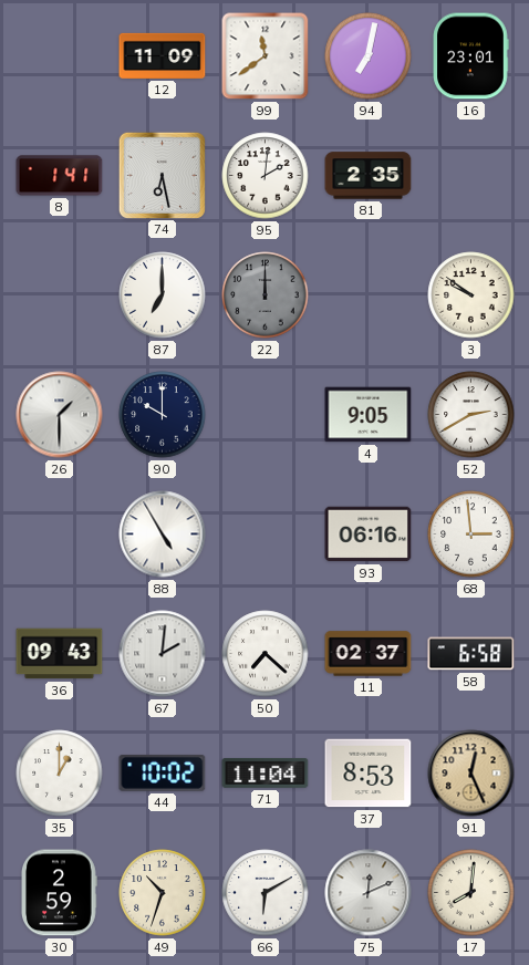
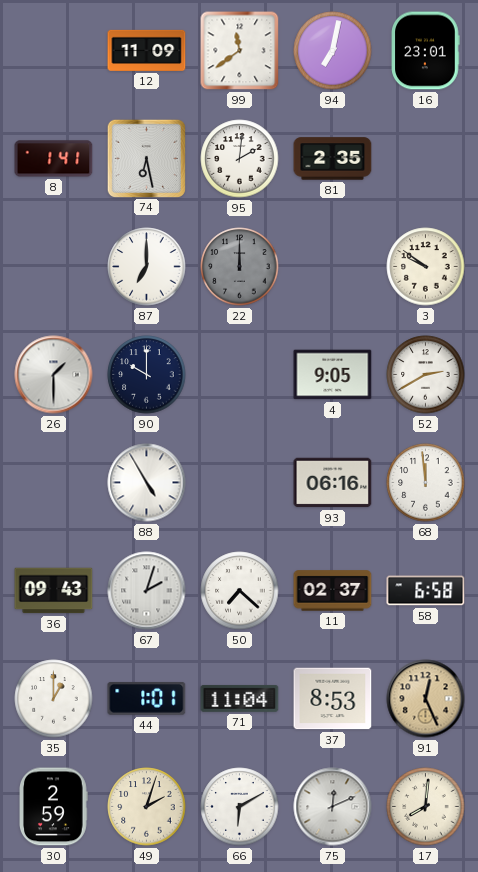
68: 2:59 -> 11:59 (426, 483)
67: 2:01 -> 2:03 (147, 591)
44: 10:02 -> 1:01 (147, 698)
49: 10:33 -> 2:03 (147, 807)
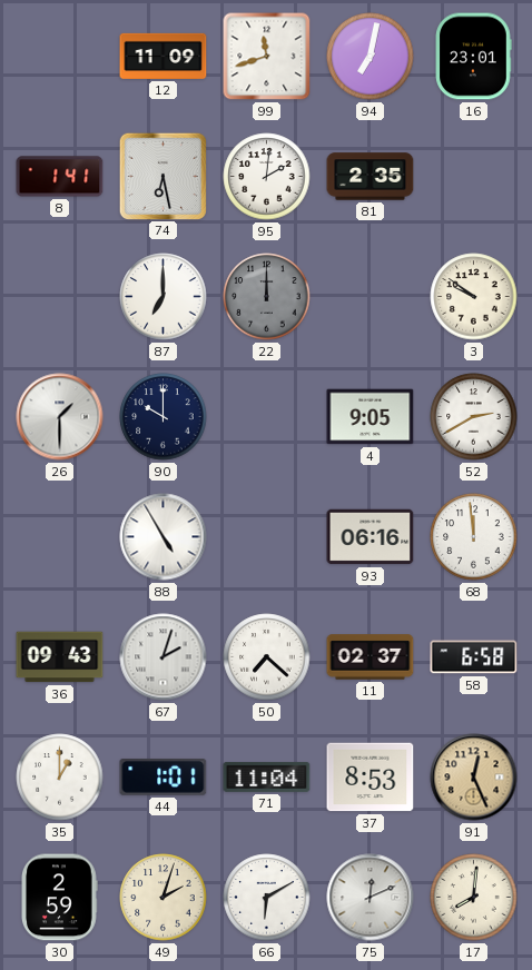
99: 11:39 -> 11:42 (267, 57)
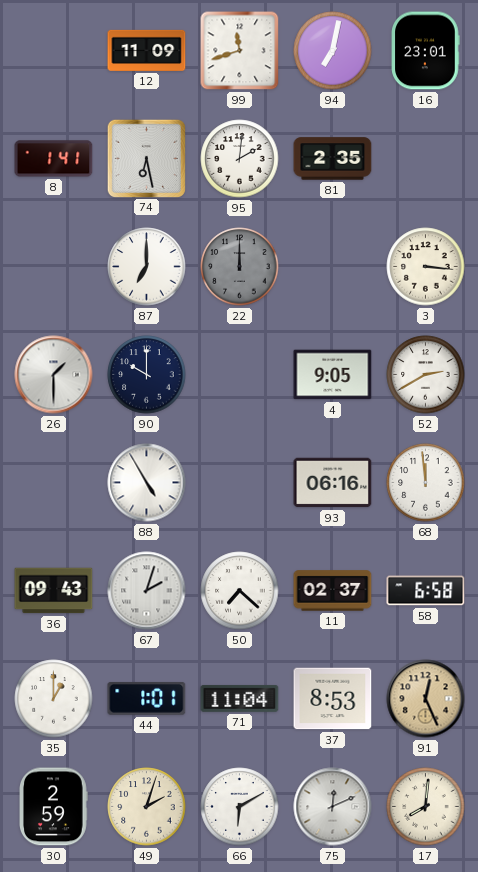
3: 9:51 -> 3:16 (426, 267)
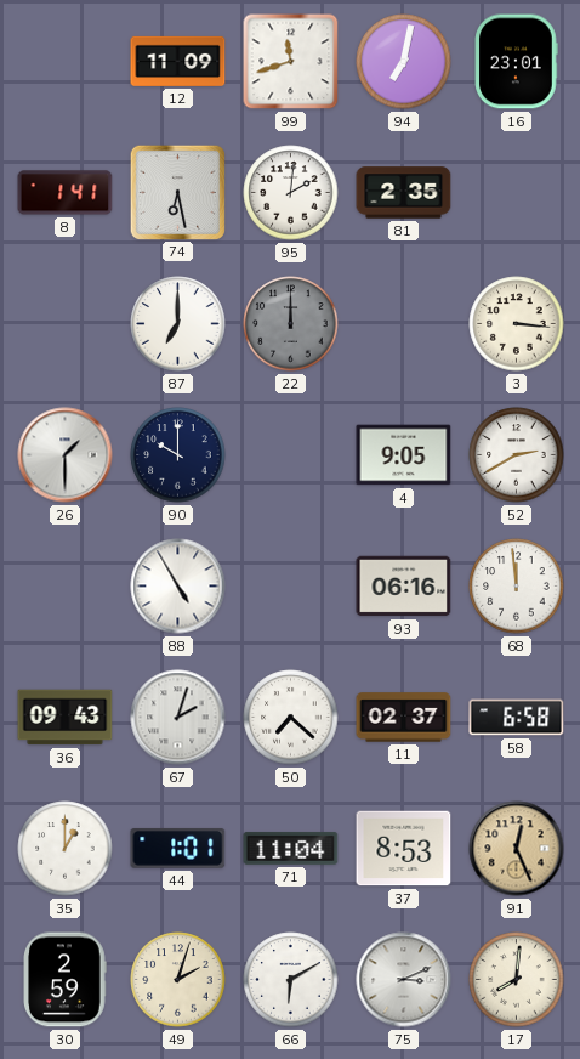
75: 12:11 -> 3:11 (404, 980)
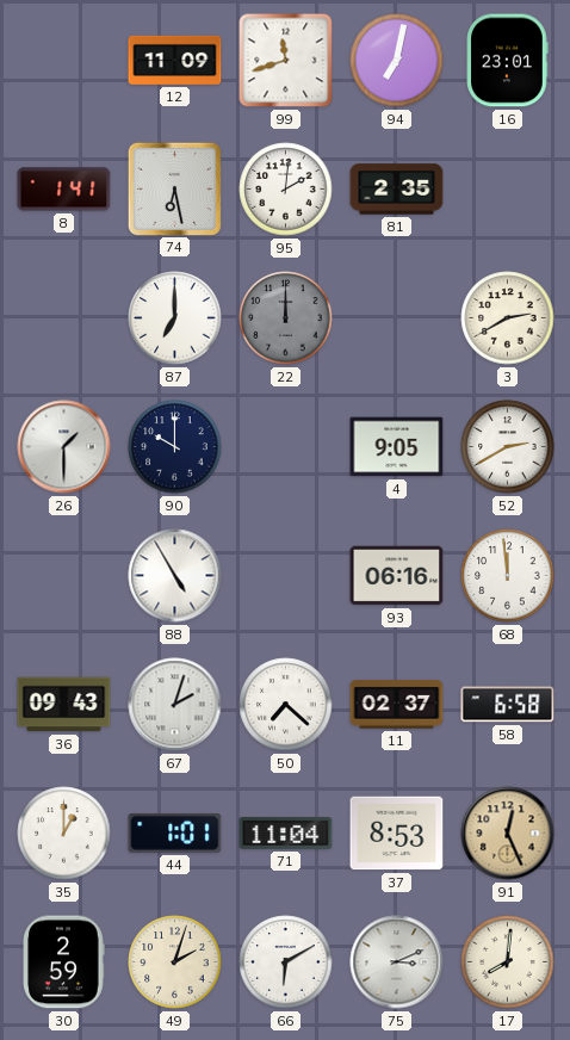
3: 3:16 -> 2:40 (508, 318)
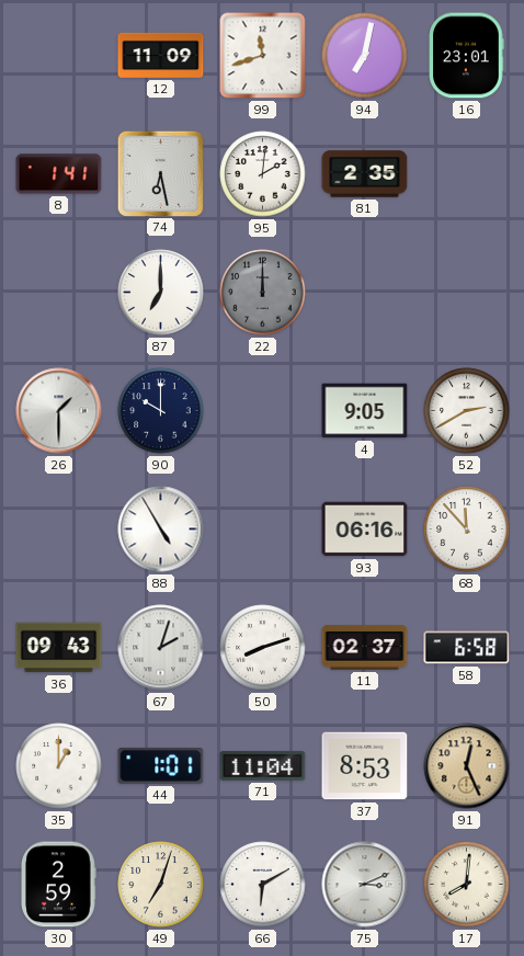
3: 2:40 -> none (508, 318)
68: 11:59 -> 11:53 (467, 530)
50: 7:22 -> 8:12 (263, 648)
49: 2:03 -> 7:03 (161, 885)
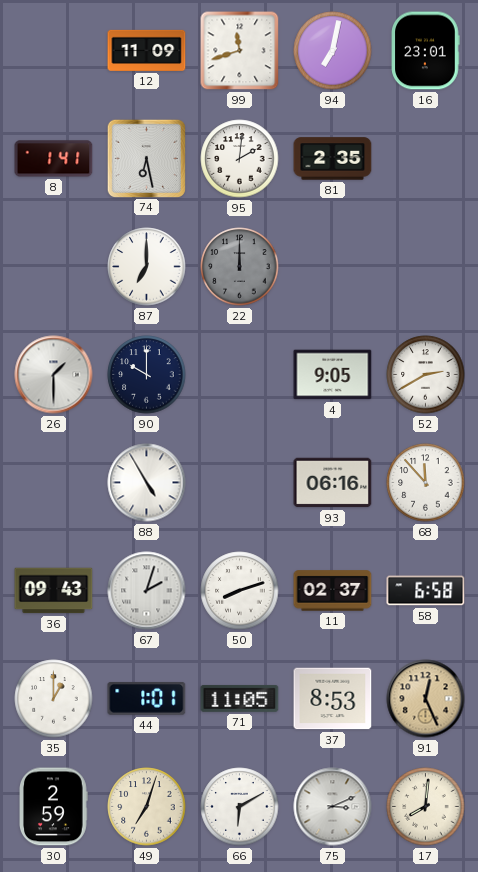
71: 11:04 -> 11:05 (240, 698)
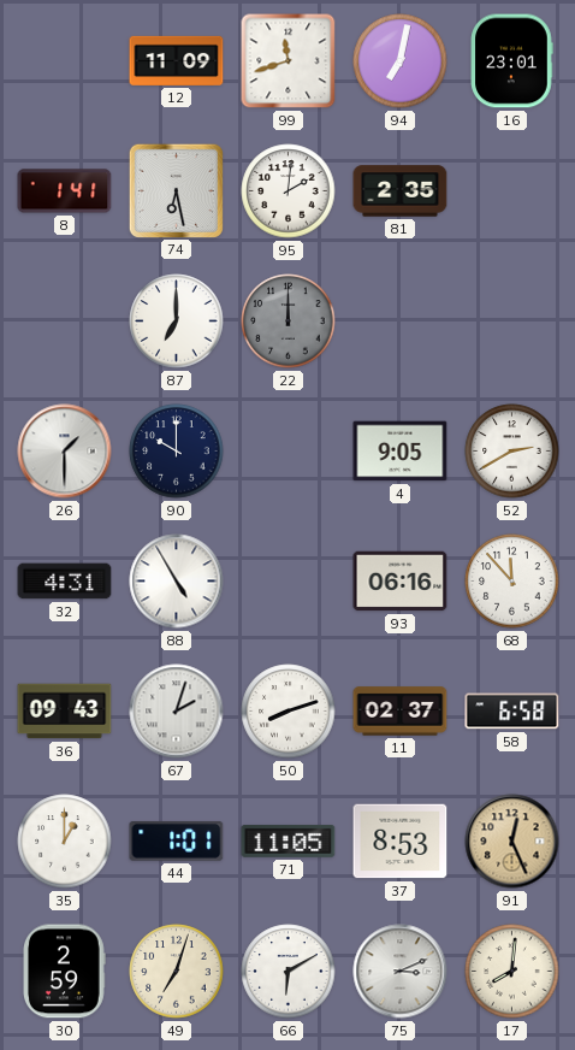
32: none -> 4:31 (65, 582)
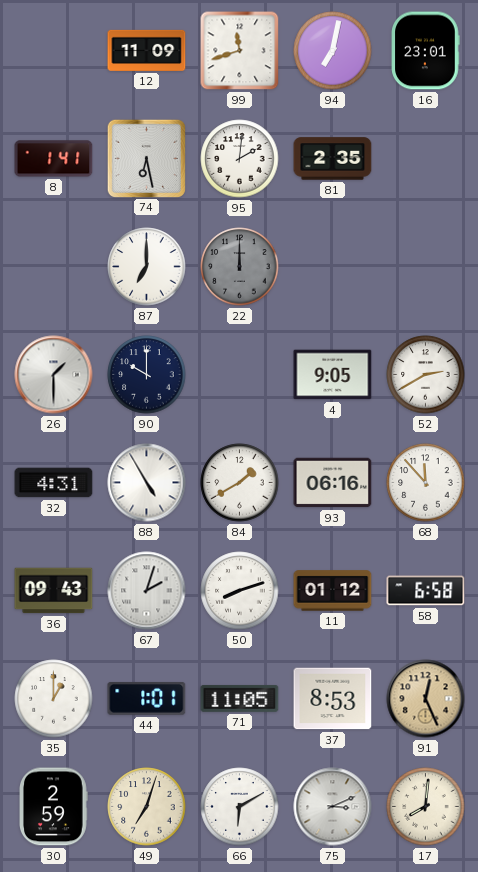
84: none -> 1:40 (240, 483)
11: 02:37 -> 01:12 (333, 591)
